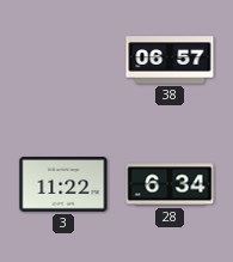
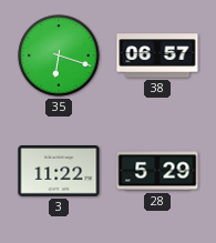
35: none -> 6:18 (59, 55)
28: 6:34 -> 5:29 (157, 171)
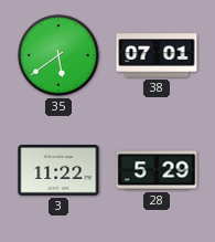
35: 6:18 -> 5:39 (58, 55)
38: 06:57 -> 07:01 (157, 55)
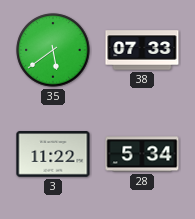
38: 07:01 -> 07:33 (142, 50)
28: 5:29 -> 5:34 (142, 154)
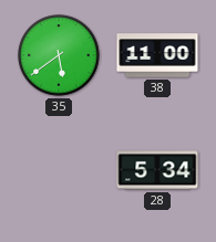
38: 07:33 -> 11:00 (157, 55)
3: 11:22 -> none (53, 155)
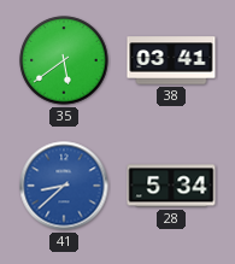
38: 11:00 -> 03:41 (171, 60)
41: none -> 8:38 (64, 186)
